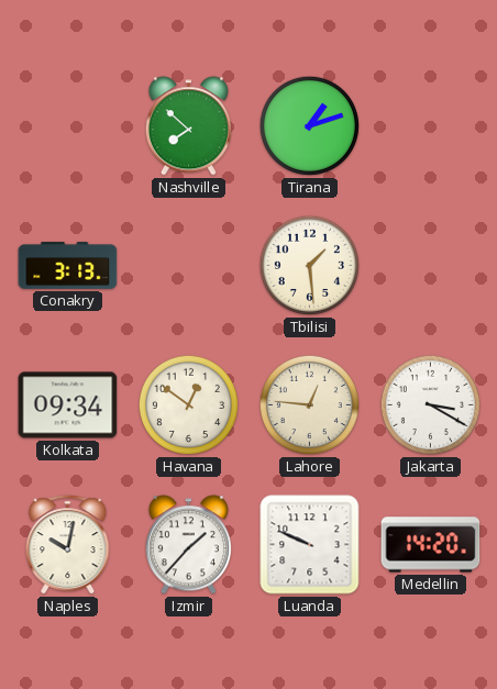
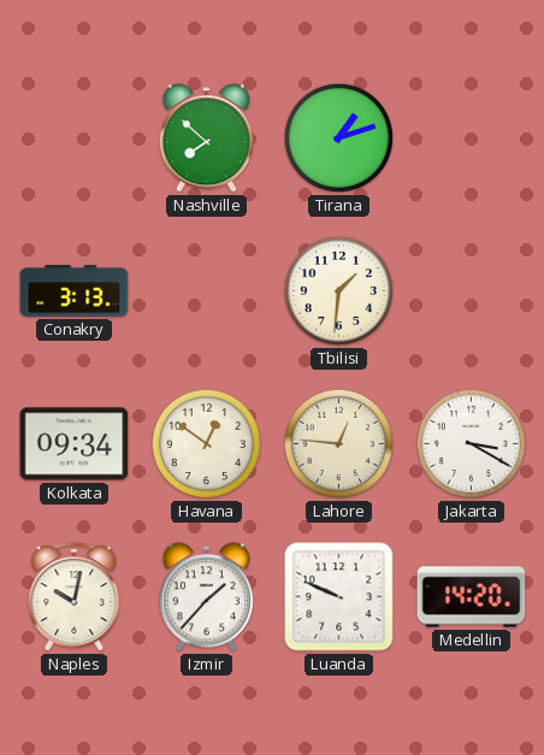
Tbilisi: 1:29 -> 1:31 (338, 290)
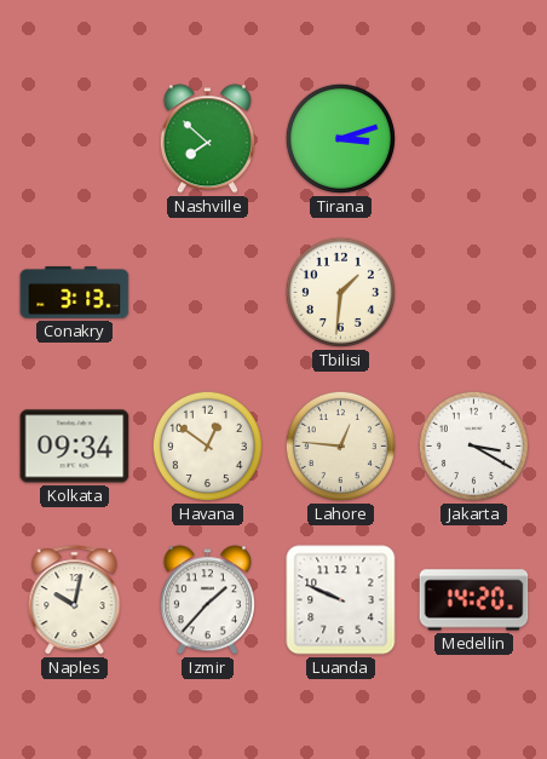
Tirana: 1:12 -> 3:12 (340, 138)
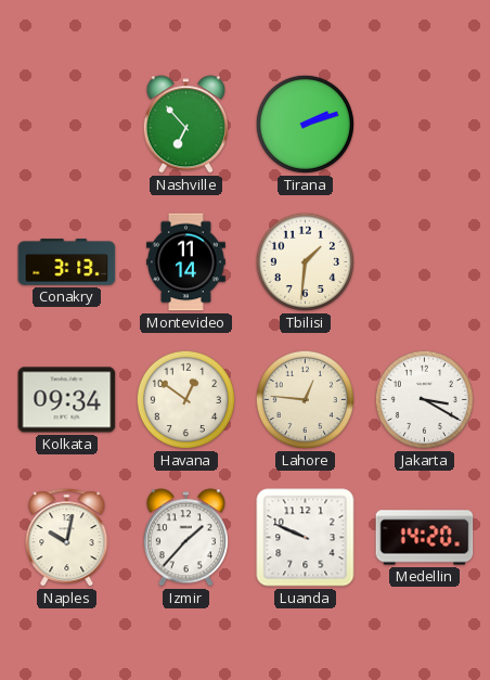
Nashville: 7:52 -> 6:53 (185, 125)
Tirana: 3:12 -> 2:12 (305, 124)
Montevideo: none -> 11:14 (186, 262)
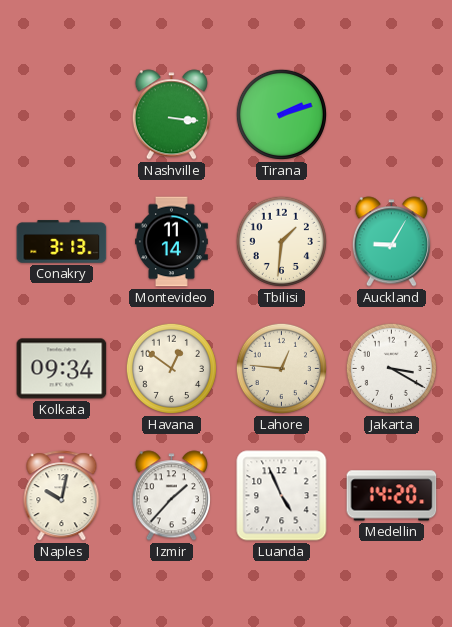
Nashville: 6:53 -> 3:16 (171, 115)
Auckland: none -> 9:05 (391, 242)
Luanda: 9:49 -> 4:56 (282, 496)
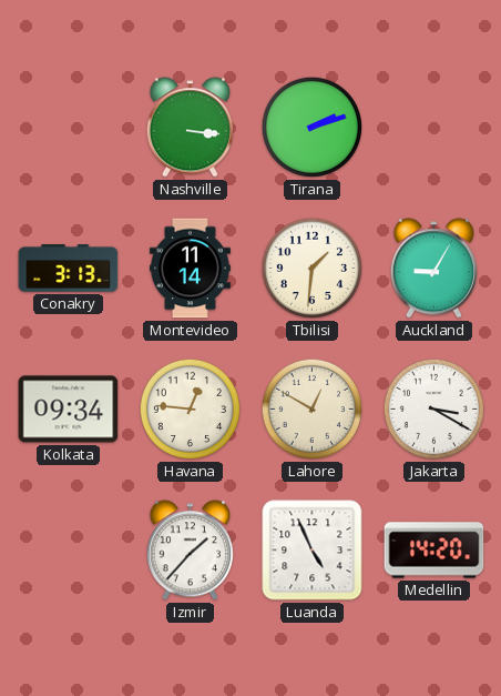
Havana: 12:51 -> 12:46 (190, 408)
Lahore: 12:46 -> 12:50 (311, 408)
Naples: 10:02 -> none (62, 496)
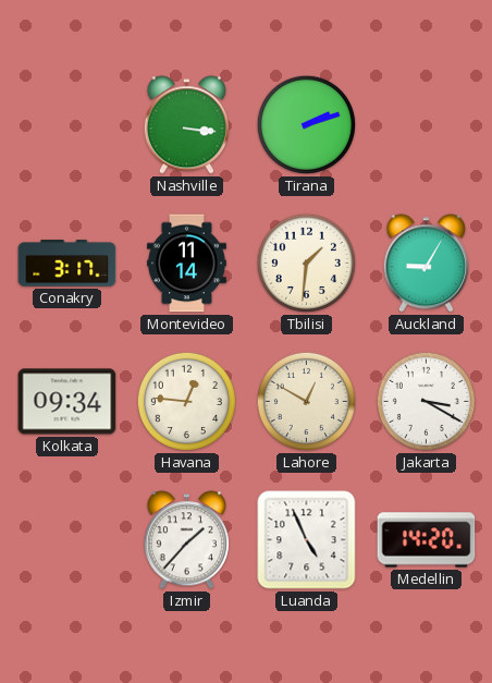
Conakry: 3:13 -> 3:17 (67, 264)
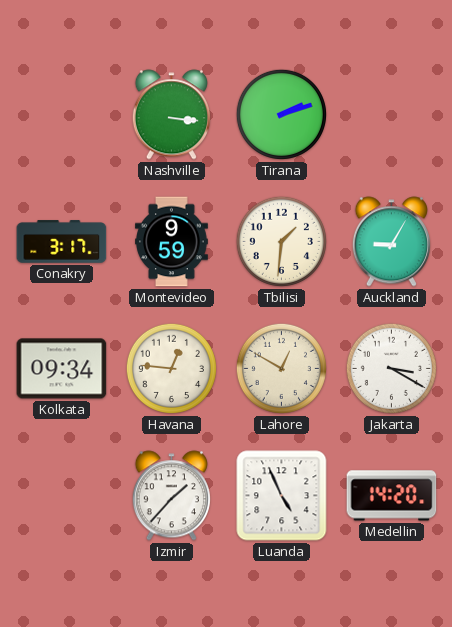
Montevideo: 11:14 -> 9:59 (172, 242)
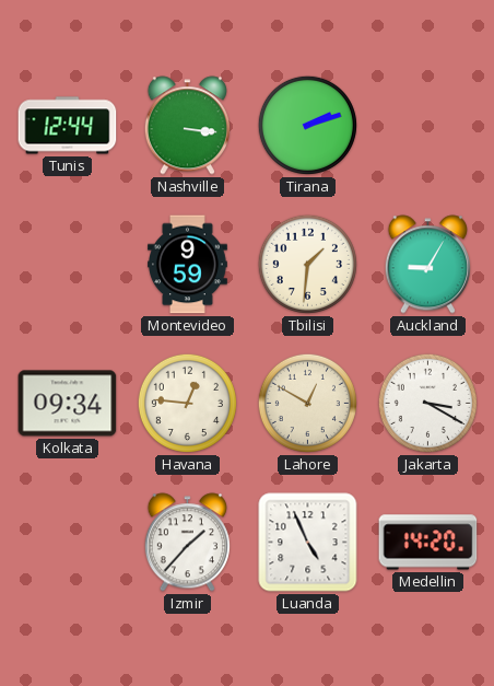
Tunis: none -> 12:44 (68, 126)
Conakry: 3:17 -> none (62, 242)
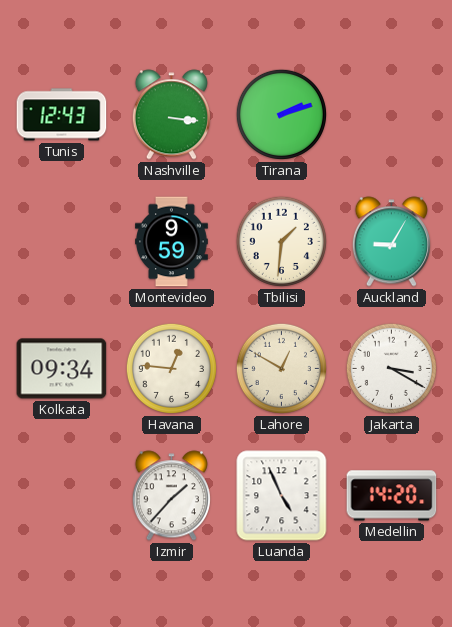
Tunis: 12:44 -> 12:43 (62, 115)
